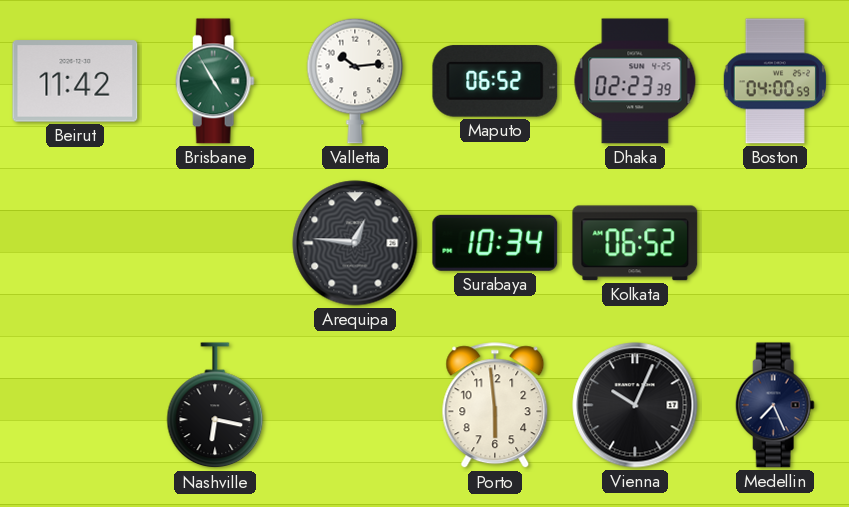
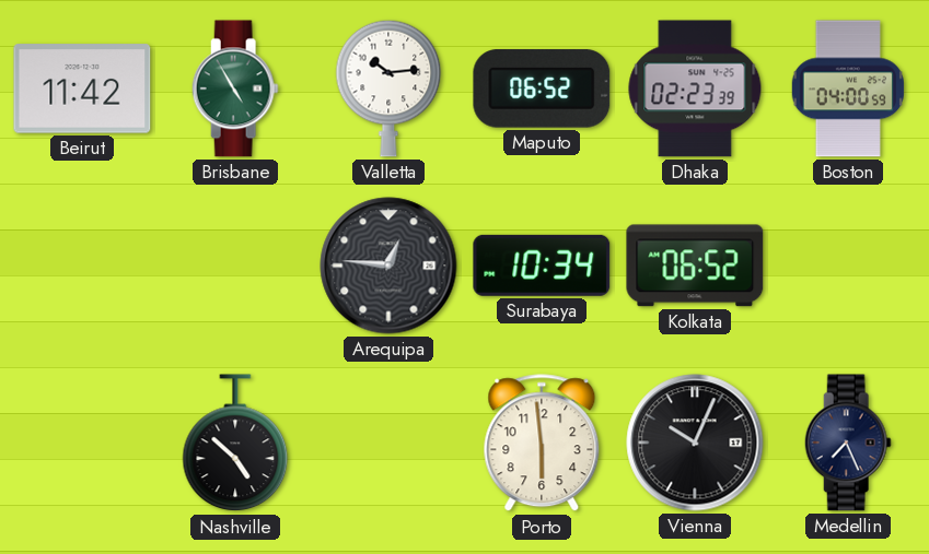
Nashville: 6:17 -> 4:52 (235, 444)
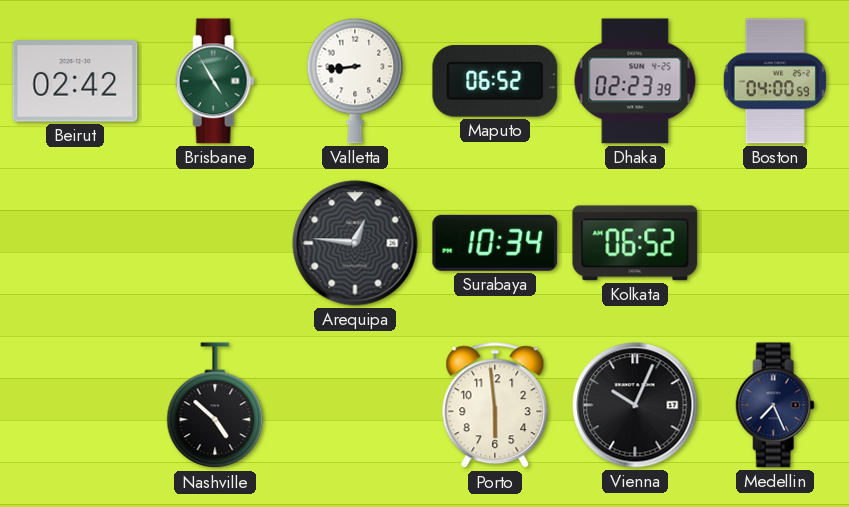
Beirut: 11:42 -> 02:42 (75, 81)
Valletta: 10:14 -> 8:44 (355, 81)
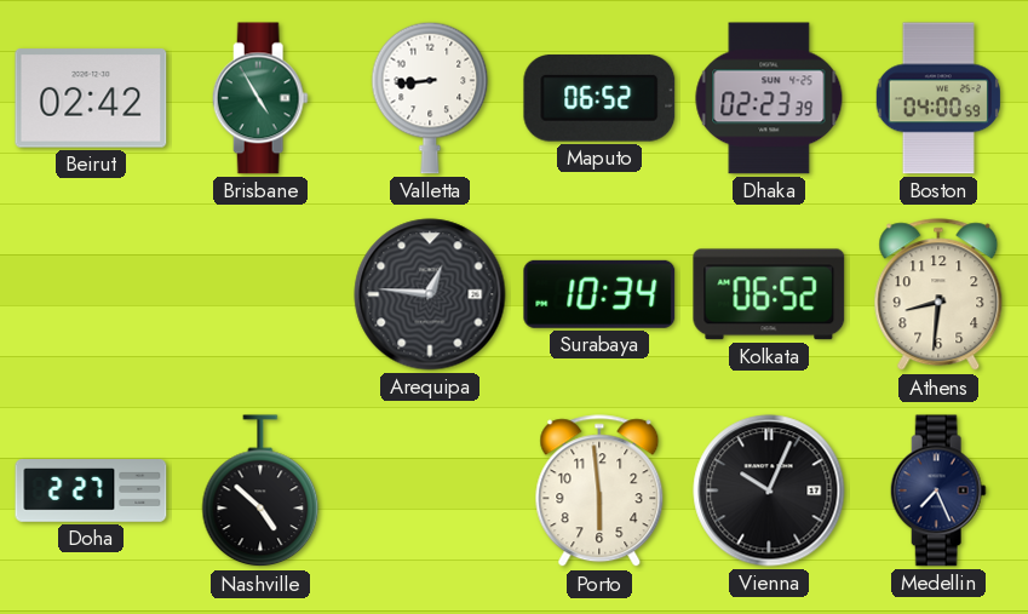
Athens: none -> 8:31 (938, 295)
Doha: none -> 2:27 (91, 492)
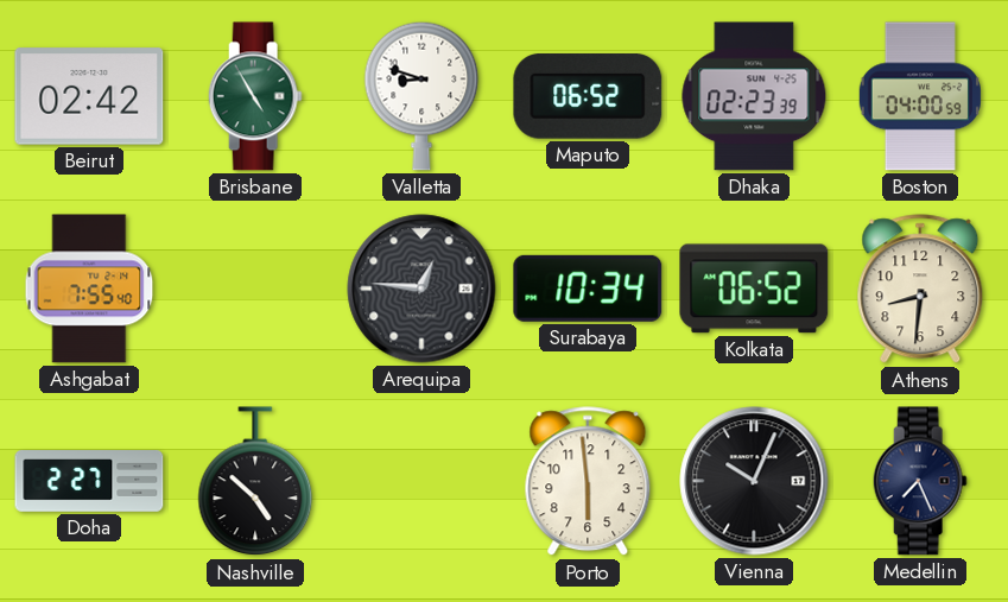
Valletta: 8:44 -> 8:48 (421, 96)
Ashgabat: none -> 7:55 (89, 289)
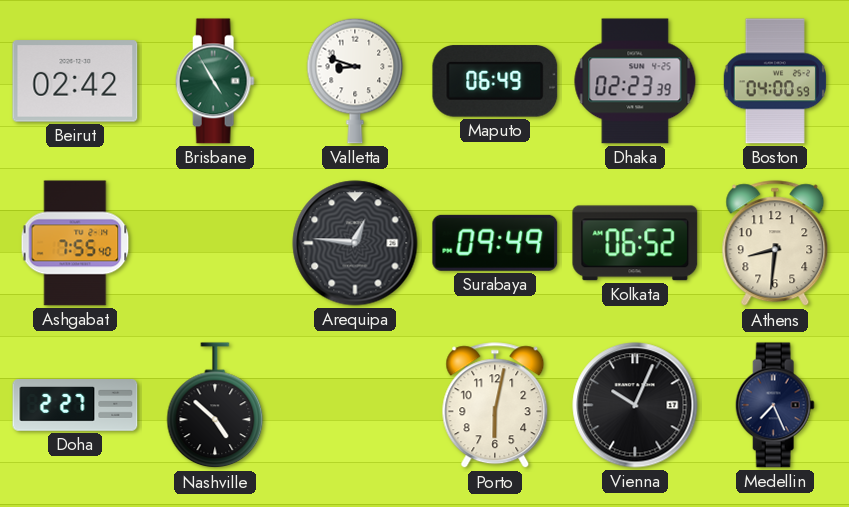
Maputo: 06:52 -> 06:49 (495, 81)
Surabaya: 10:34 -> 09:49 (495, 243)
Porto: 5:59 -> 6:02 (495, 406)
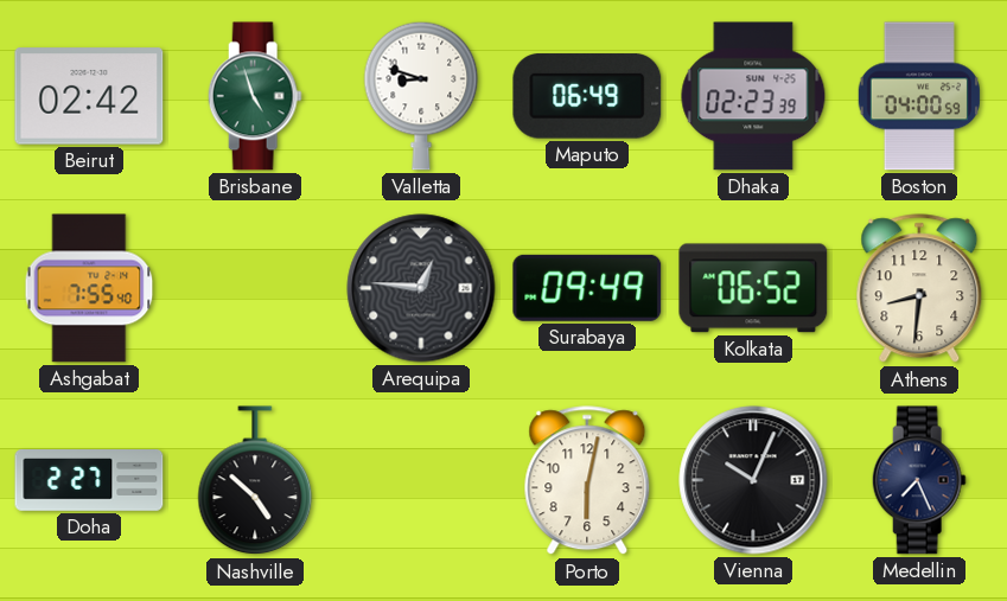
Brisbane: 4:55 -> 4:57 (255, 96)
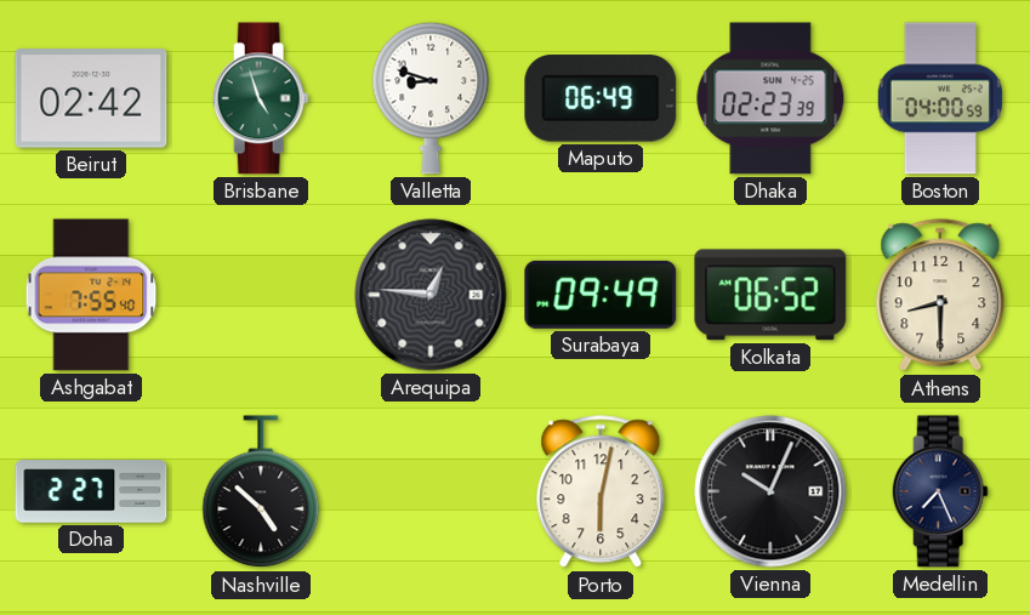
Athens: 8:31 -> 8:30 (940, 296)
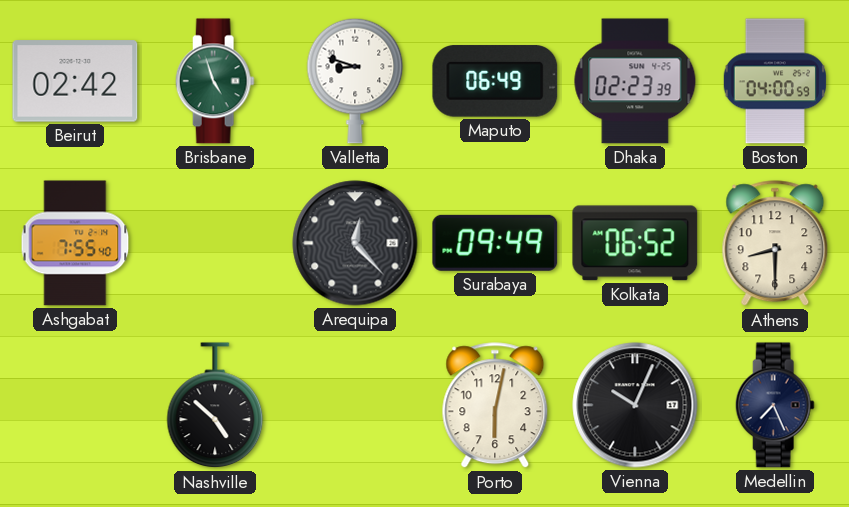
Arequipa: 12:46 -> 12:23 (355, 243)
Doha: 2:27 -> none (91, 492)
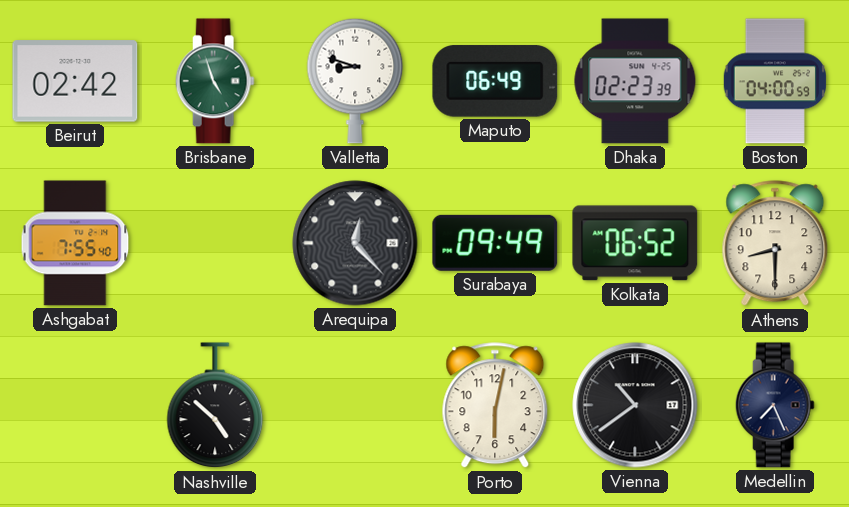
Vienna: 10:04 -> 10:39 (635, 405)
